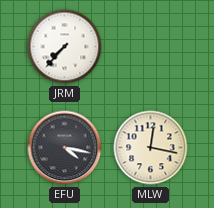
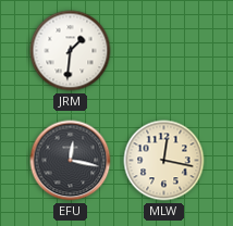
JRM: 7:37 -> 1:31 (71, 51)
EFU: 4:17 -> 12:17 (71, 161)
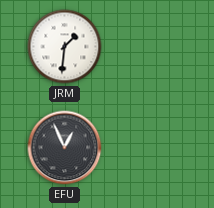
EFU: 12:17 -> 12:56 (65, 148)
MLW: 12:17 -> none (164, 161)
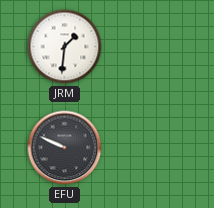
EFU: 12:56 -> 9:49 (65, 148)
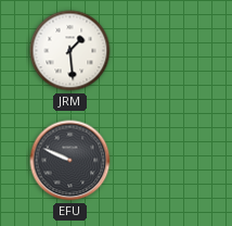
JRM: 1:31 -> 1:29 (70, 51)
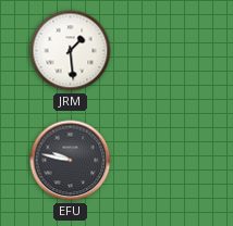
EFU: 9:49 -> 9:47 (71, 161)
